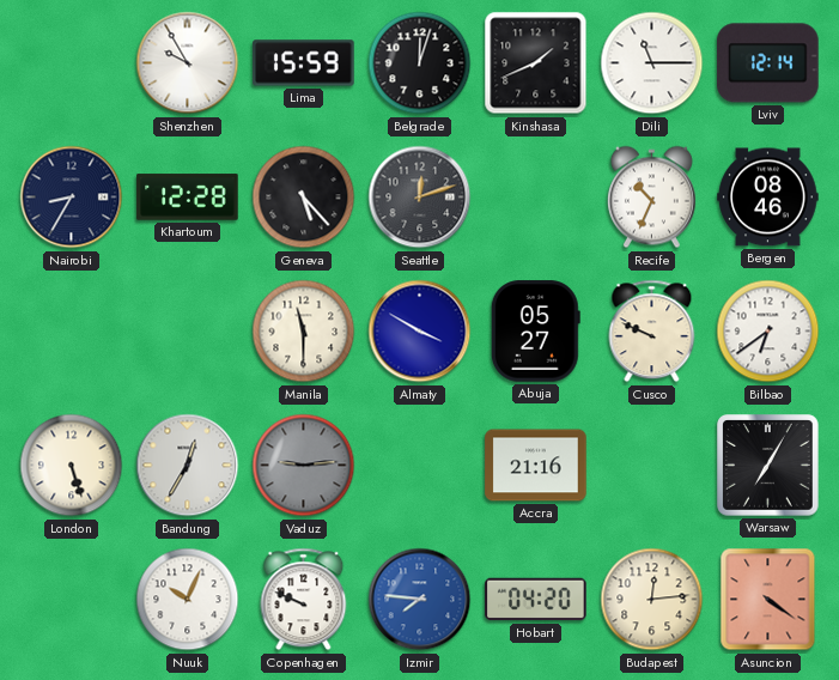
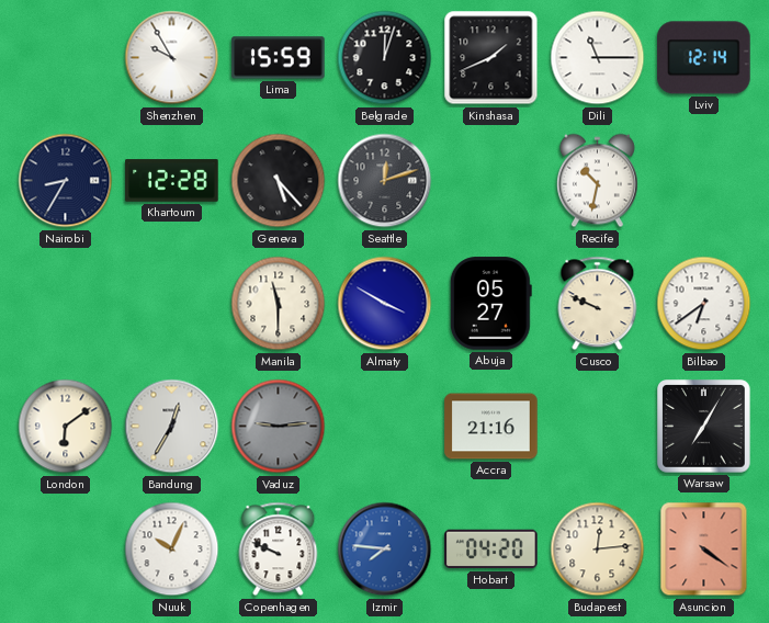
Recife: 10:34 -> 10:32 (597, 181)
Bergen: 08:46 -> none (768, 198)
London: 5:27 -> 6:09 (66, 427)
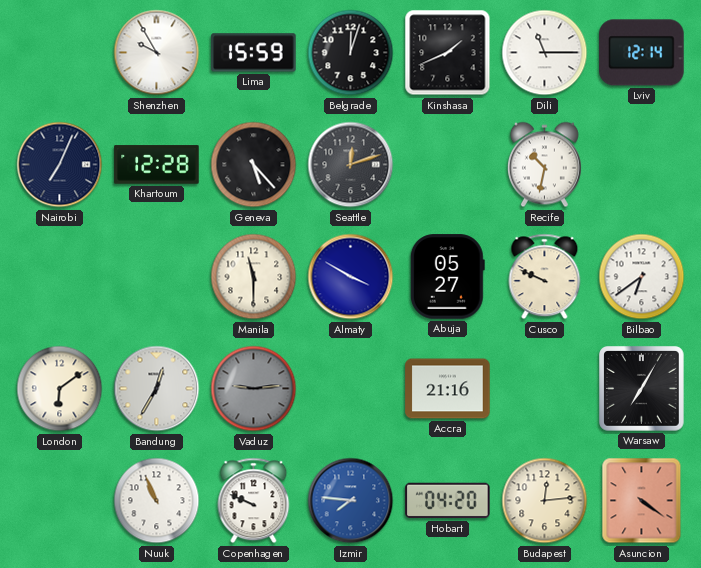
Nairobi: 8:35 -> 7:04 (60, 165)
Nuuk: 10:04 -> 10:56 (157, 501)
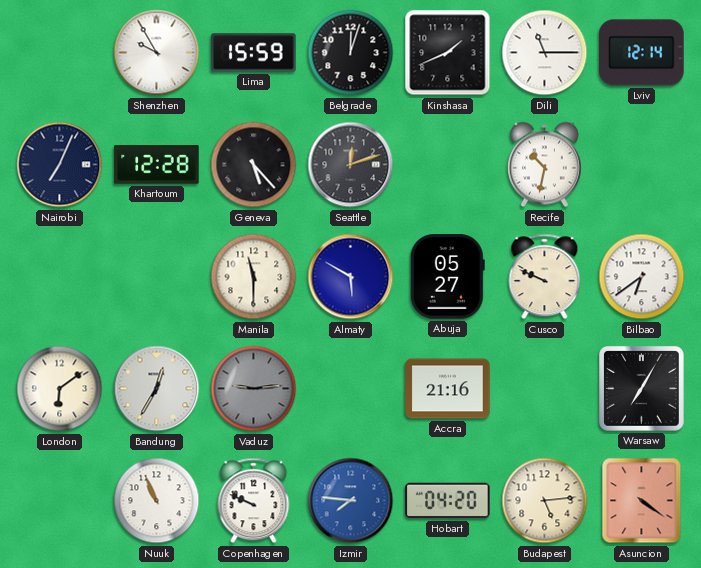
Almaty: 3:50 -> 5:50 (351, 277)
Budapest: 12:14 -> 5:14 (545, 501)
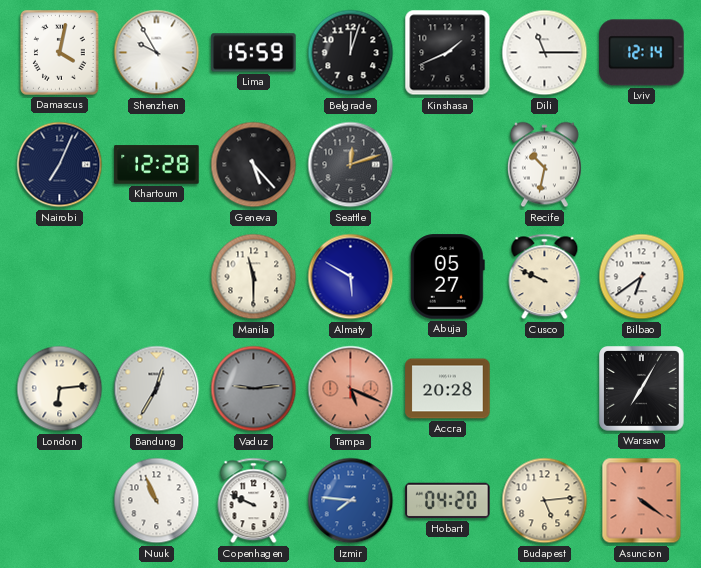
Damascus: none -> 4:02 (60, 53)
London: 6:09 -> 6:14 (60, 389)
Tampa: none -> 5:19 (351, 389)
Accra: 21:16 -> 20:28 (448, 389)
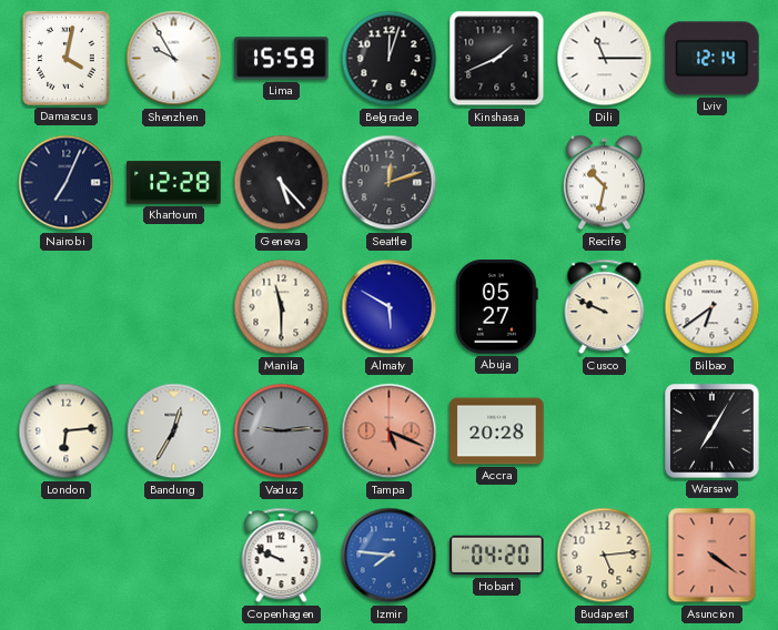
Nuuk: 10:56 -> none (157, 501)
